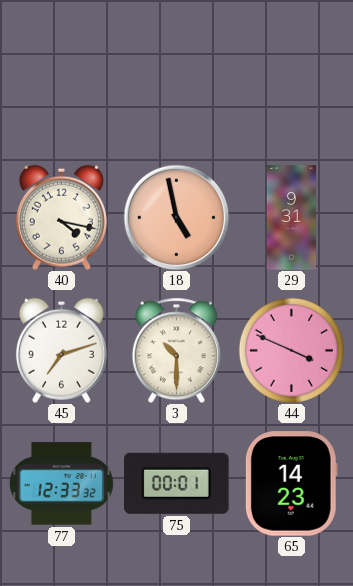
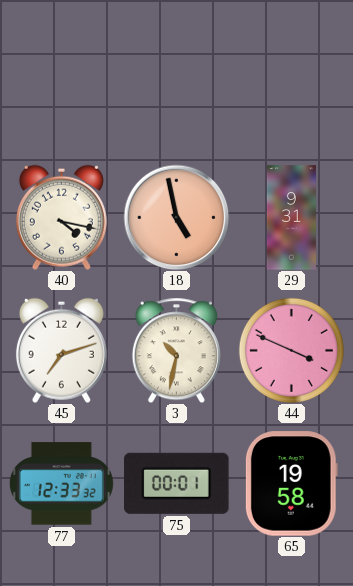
3: 10:30 -> 10:32 (176, 350)
65: 14:23 -> 19:58 (291, 484)
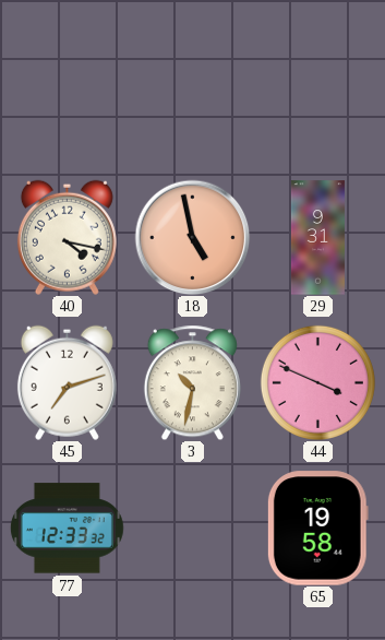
75: 00:01 -> none (177, 483)
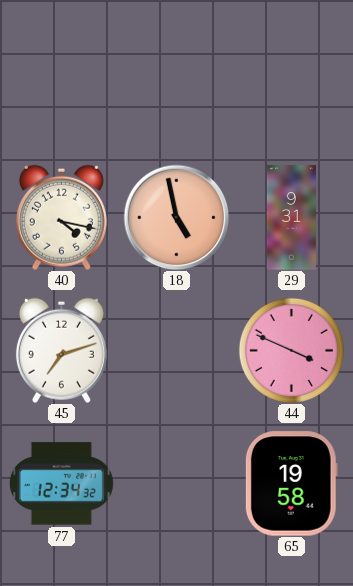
3: 10:32 -> none (192, 382)
77: 12:33 -> 12:34 (61, 484)
